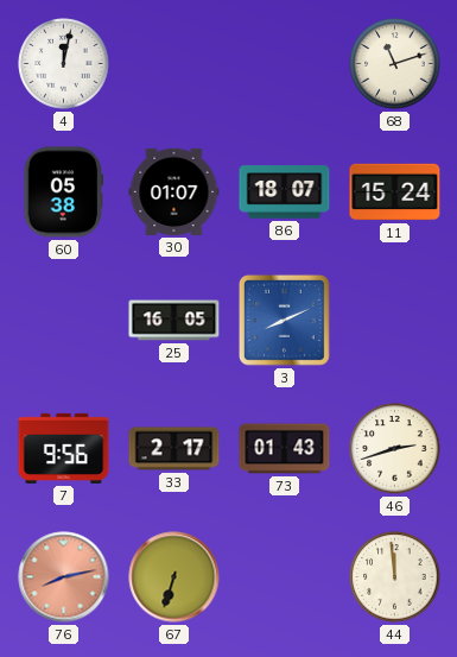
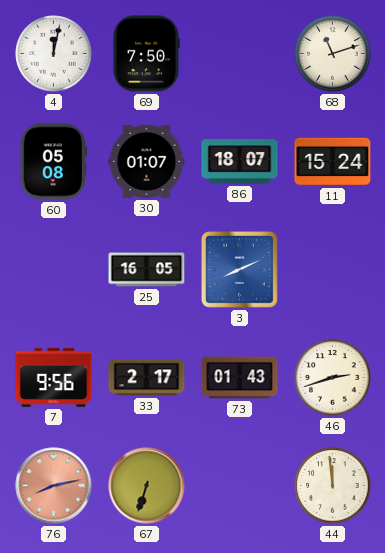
69: none -> 7:50 (146, 54)
60: 05:38 -> 05:08 (54, 162)
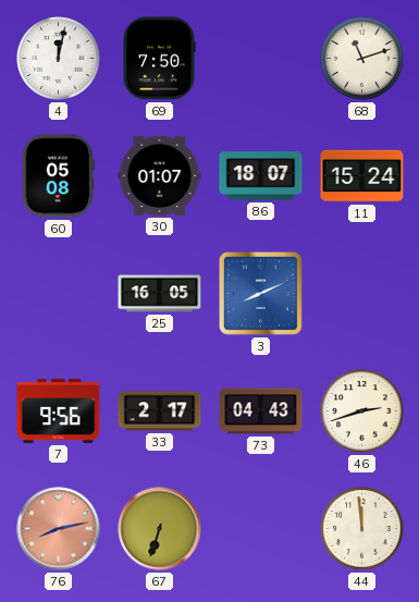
73: 01:43 -> 04:43 (261, 411)
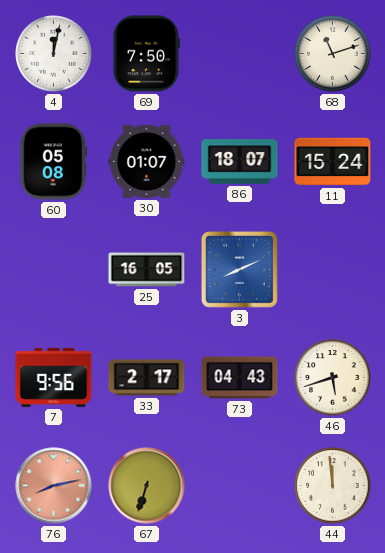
46: 2:42 -> 5:42 (333, 378)
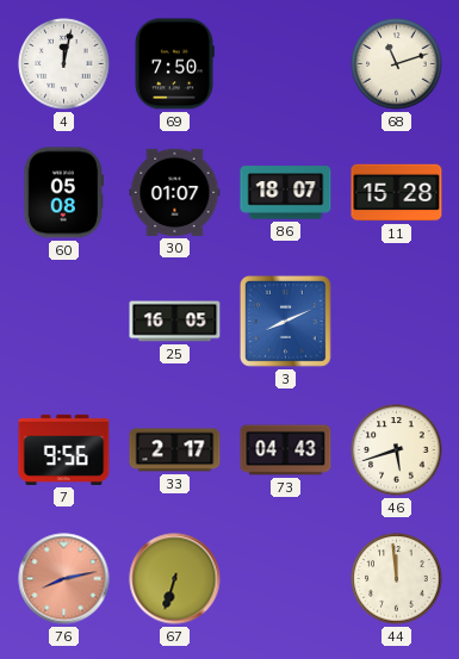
11: 15:24 -> 15:28 (397, 193)
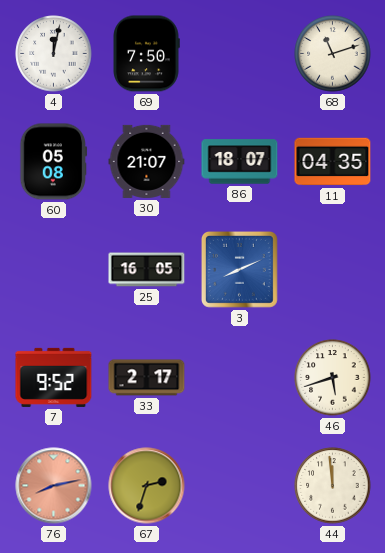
30: 01:07 -> 21:07 (147, 161)
11: 15:28 -> 04:35 (333, 162)
7: 9:56 -> 9:52 (54, 377)
73: 04:43 -> none (286, 450)
67: 6:33 -> 2:33 (147, 486)
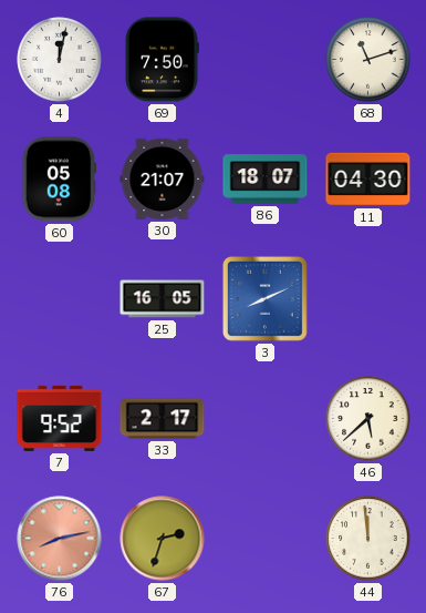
11: 04:35 -> 04:30 (368, 180)
46: 5:42 -> 5:38 (368, 419)
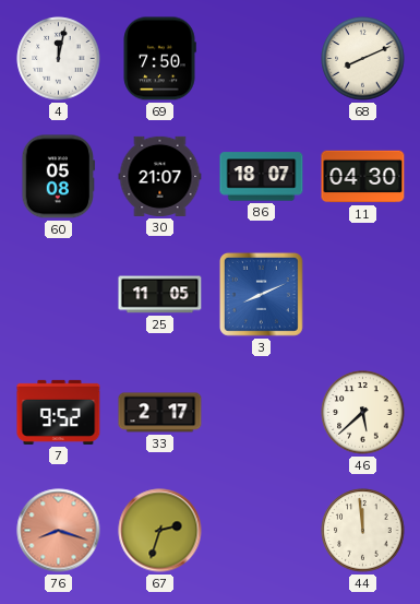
68: 11:12 -> 8:11 (363, 59)
25: 16:05 -> 11:05 (160, 295)
76: 8:13 -> 8:18 (59, 531)
